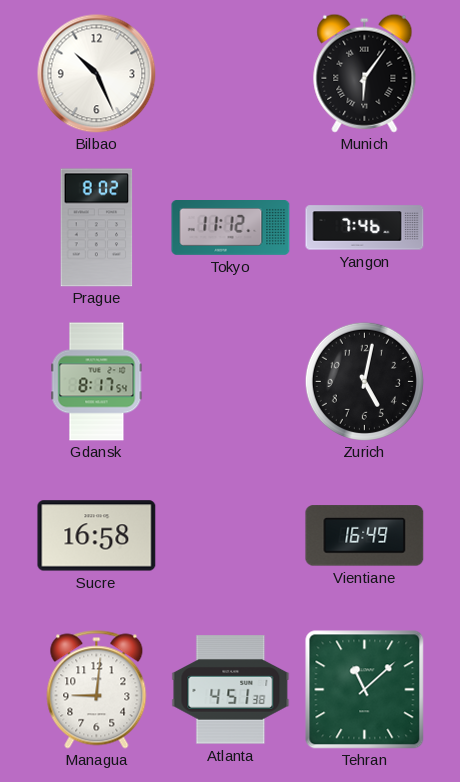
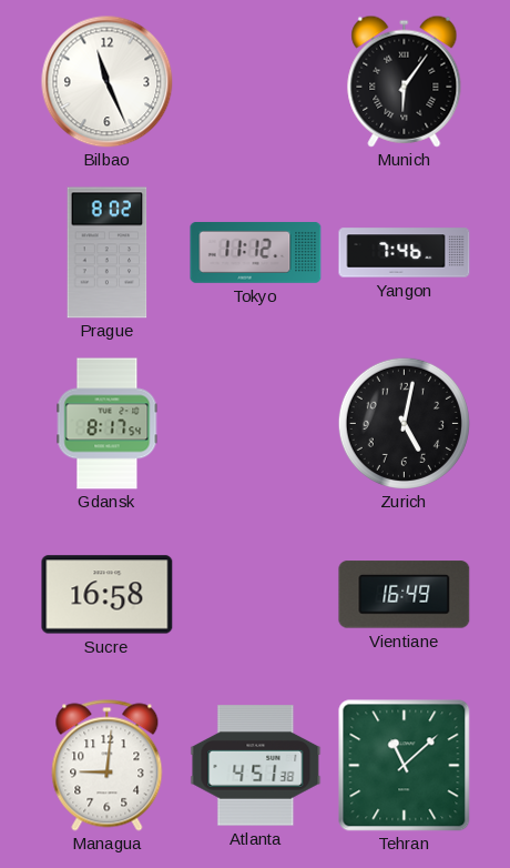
Bilbao: 10:26 -> 11:26 (108, 82)
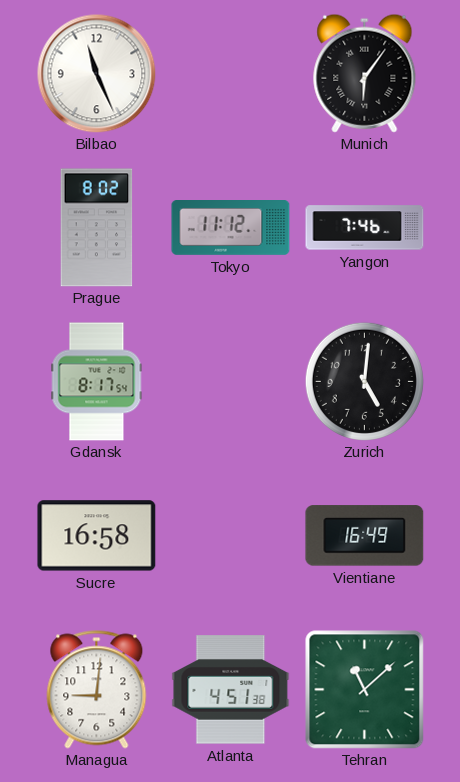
Zurich: 5:02 -> 5:01 (364, 381)
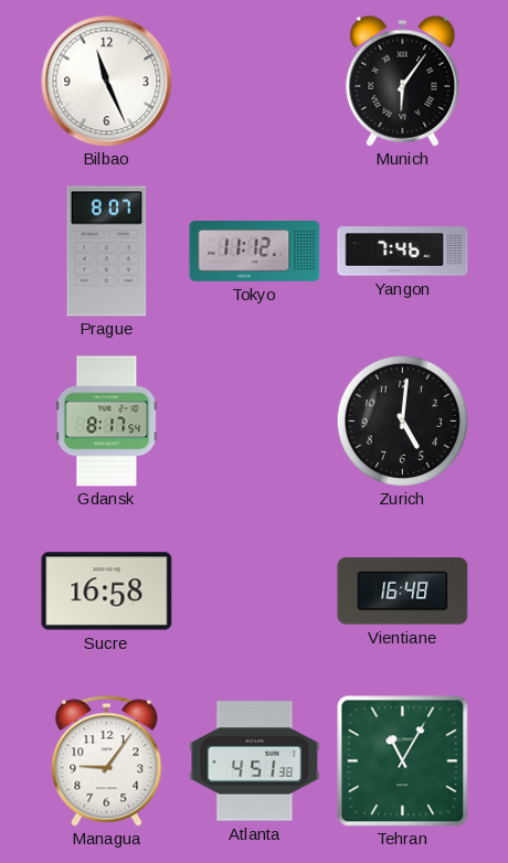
Prague: 8:02 -> 8:07 (107, 252)
Vientiane: 16:49 -> 16:48 (403, 592)
Managua: 9:01 -> 9:06 (107, 761)
Tehran: 11:08 -> 11:05 (403, 761)
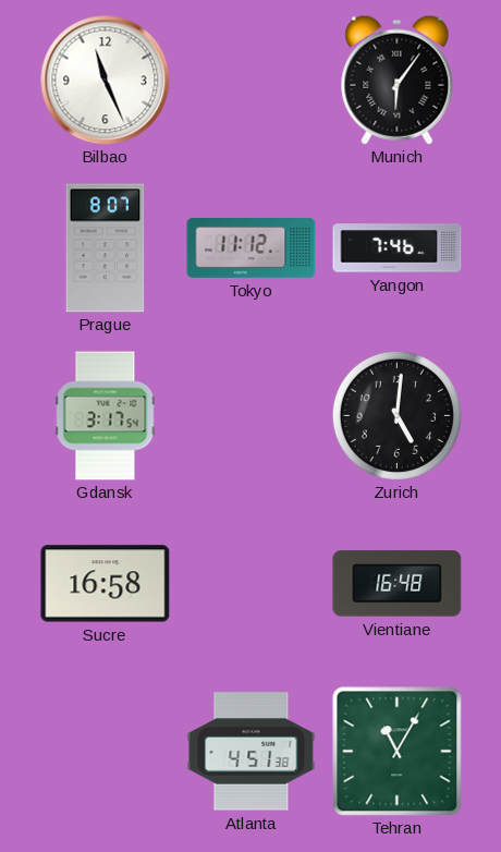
Gdansk: 8:17 -> 3:17 (106, 416)
Managua: 9:06 -> none (107, 761)
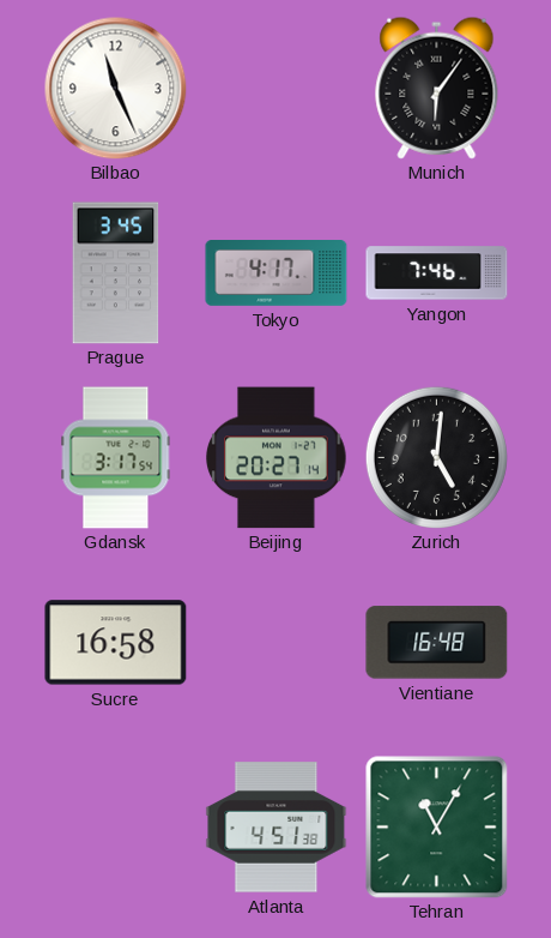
Prague: 8:07 -> 3:45 (116, 273)
Tokyo: 11:12 -> 4:17 (277, 273)
Beijing: none -> 20:27 (277, 458)
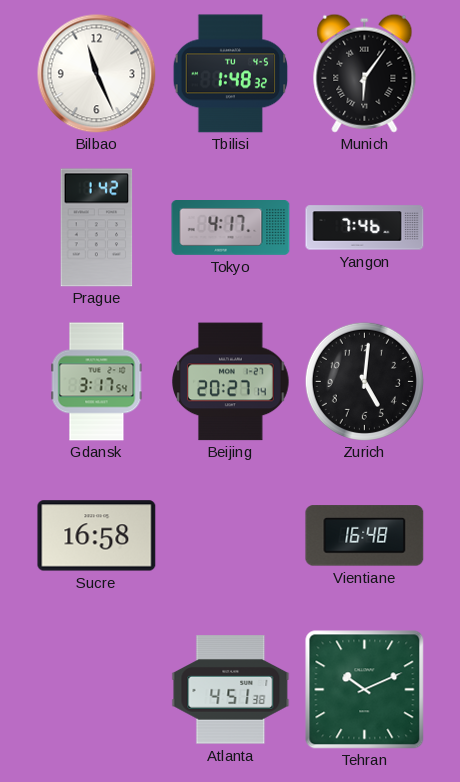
Tbilisi: none -> 1:48 (231, 74)
Prague: 3:45 -> 1:42 (97, 228)
Tehran: 11:05 -> 10:11 (365, 690)
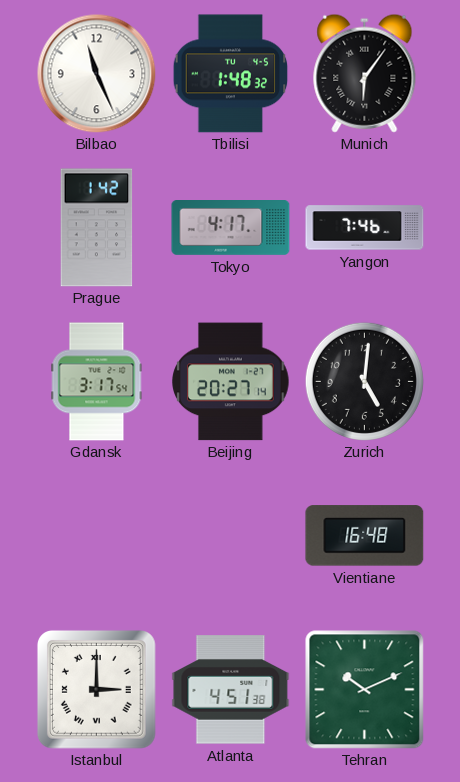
Sucre: 16:58 -> none (97, 536)
Istanbul: none -> 3:00 (96, 689)
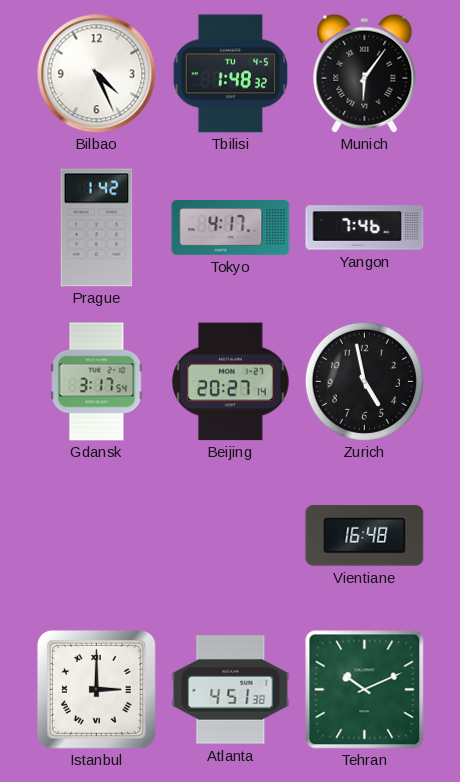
Bilbao: 11:26 -> 4:26 (97, 74)
Zurich: 5:01 -> 4:58 (364, 381)
